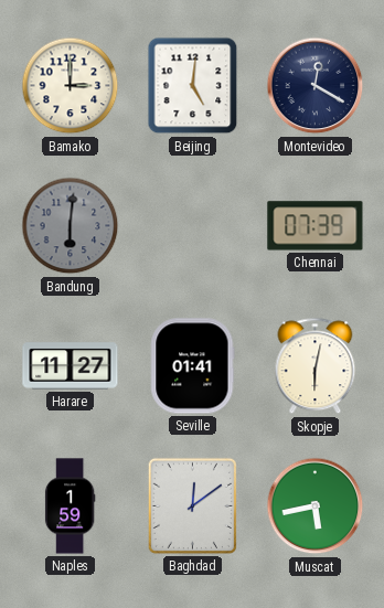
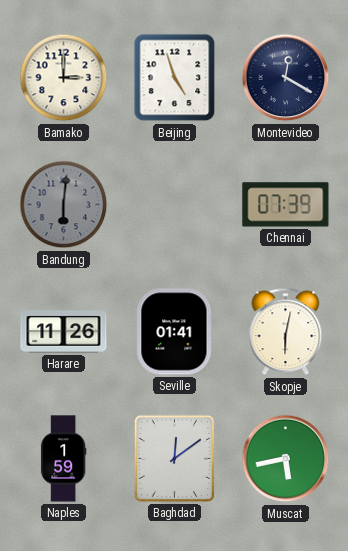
Beijing: 5:01 -> 4:57 (175, 78)
Harare: 11:27 -> 11:26 (64, 332)
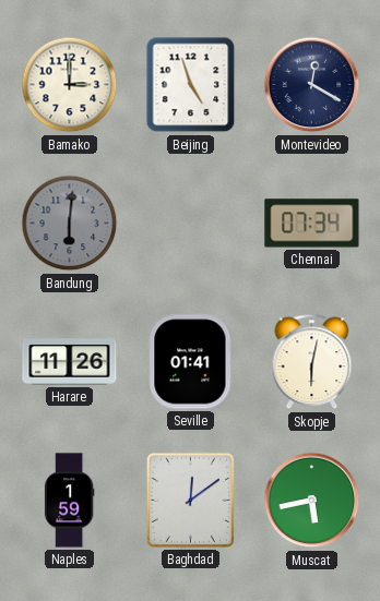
Chennai: 07:39 -> 07:34 (312, 224)
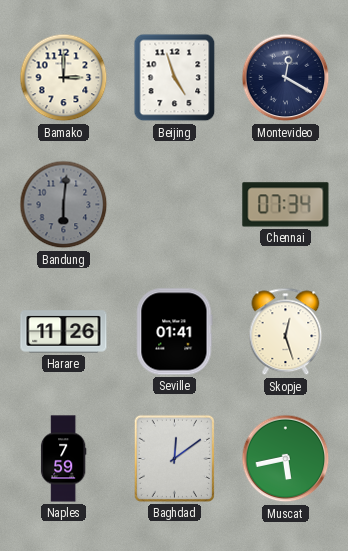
Skopje: 6:02 -> 12:27 (286, 332)
Naples: 1:59 -> 7:59 (63, 459)
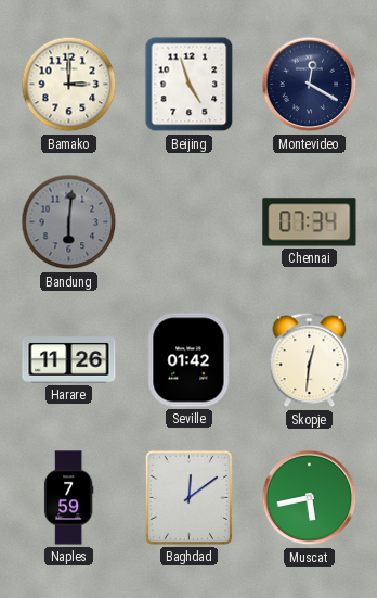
Seville: 01:41 -> 01:42 (190, 360)
Skopje: 12:27 -> 12:31 (310, 360)
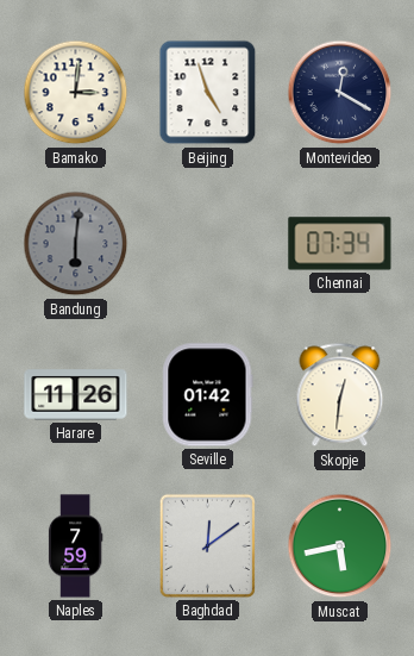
Bamako: 3:00 -> 3:01 (76, 93)
